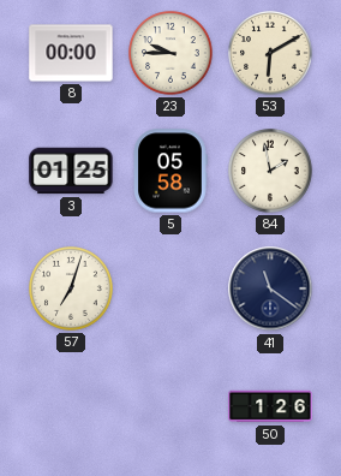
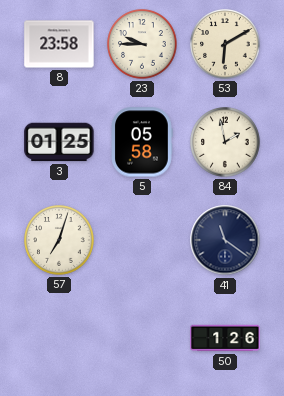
8: 00:00 -> 23:58 (59, 44)
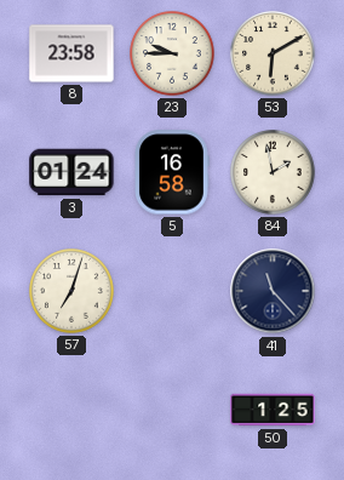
3: 01:25 -> 01:24 (71, 172)
5: 05:58 -> 16:58 (172, 172)
41: 11:21 -> 11:23 (273, 291)
50: 1:26 -> 1:25 (273, 410)
